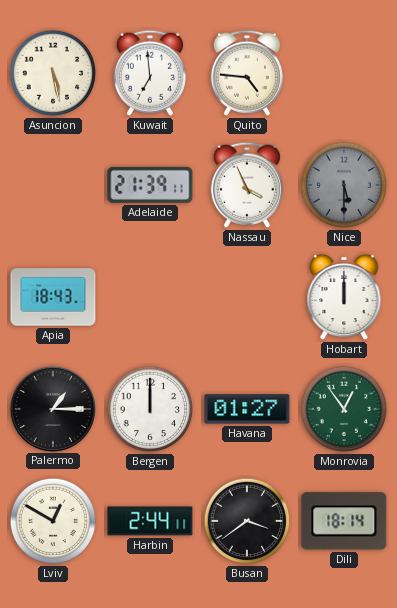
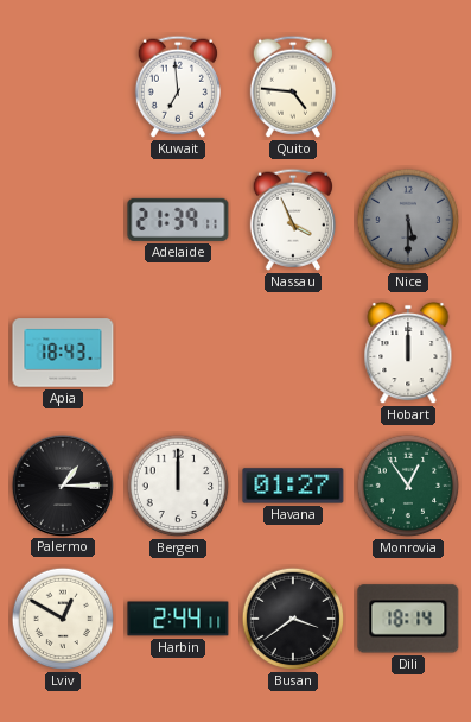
Asuncion: 5:28 -> none (53, 73)
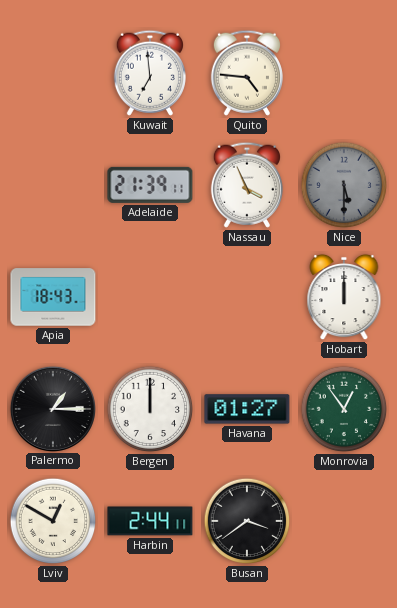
Dili: 18:14 -> none (408, 619)
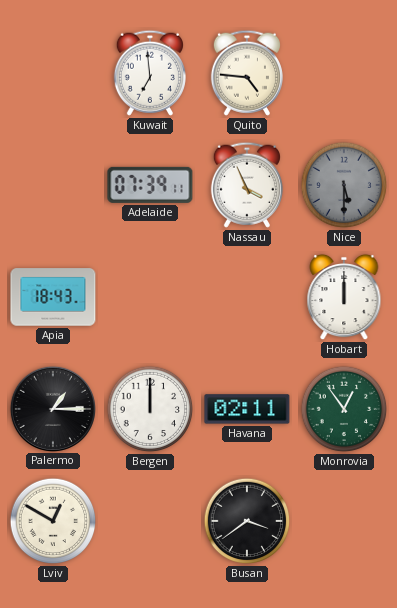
Adelaide: 21:39 -> 07:39 (150, 185)
Havana: 01:27 -> 02:11 (247, 409)
Harbin: 2:44 -> none (150, 521)
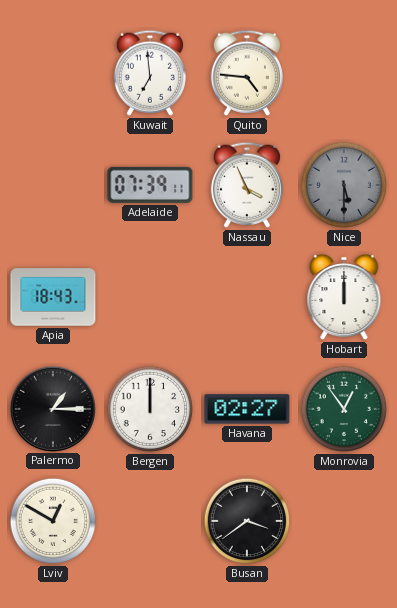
Havana: 02:11 -> 02:27 (247, 409)
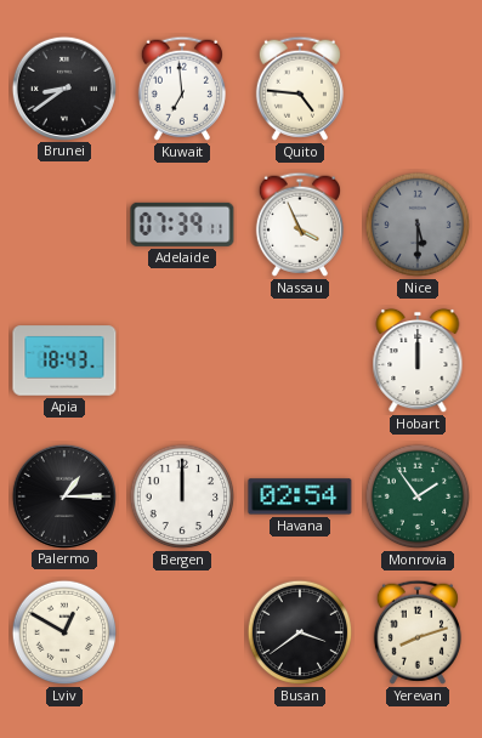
Brunei: none -> 8:39 (63, 87)
Havana: 02:27 -> 02:54 (300, 496)
Monrovia: 12:54 -> 1:54 (418, 496)
Yerevan: none -> 8:12 (418, 632)
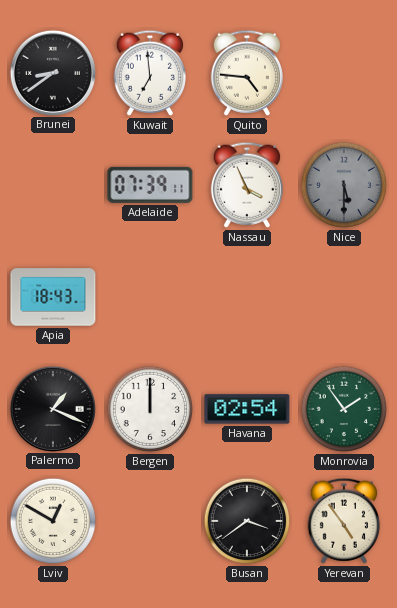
Hobart: 12:00 -> none (418, 361)
Palermo: 1:15 -> 1:19 (52, 408)
Yerevan: 8:12 -> 4:54 (344, 521)
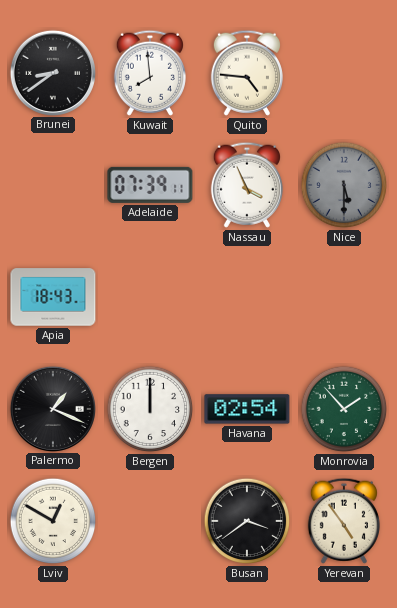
Kuwait: 6:59 -> 7:59 (150, 73)
Monrovia: 1:54 -> 1:53 (344, 409)
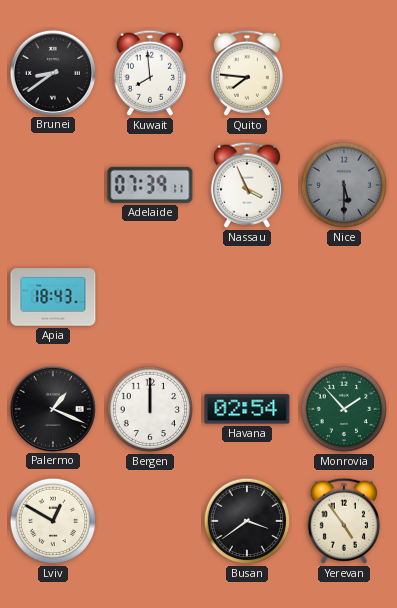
Quito: 4:46 -> 7:46 (247, 73)
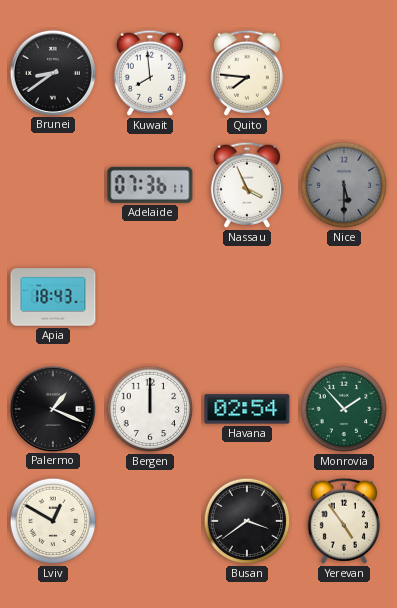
Adelaide: 07:39 -> 07:36 (150, 185)
